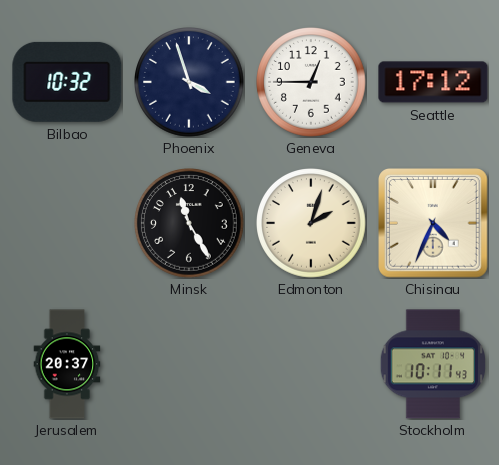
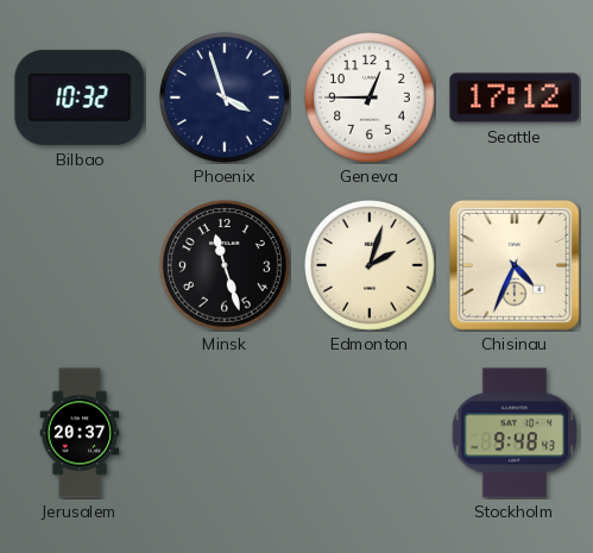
Minsk: 11:25 -> 11:27 (226, 266)
Stockholm: 10:11 -> 9:48 (513, 433)
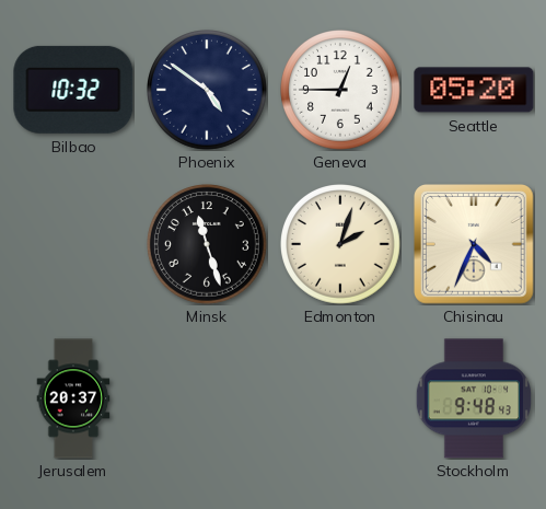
Phoenix: 3:57 -> 4:51 (208, 91)
Seattle: 17:12 -> 05:20 (474, 90)
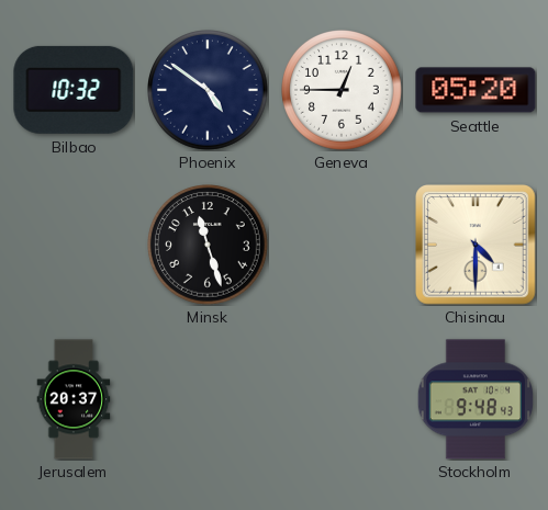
Edmonton: 2:03 -> none (341, 245)
Chisinau: 4:34 -> 4:30 (477, 246)
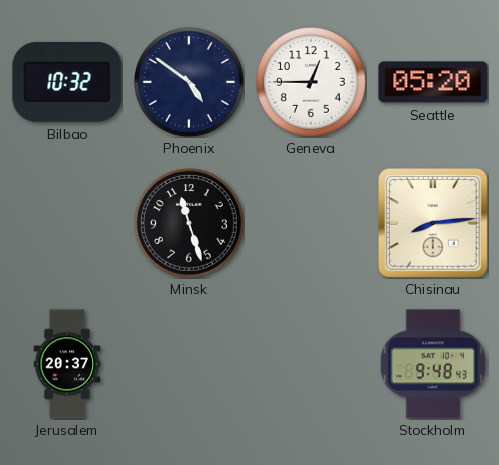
Chisinau: 4:30 -> 8:14 (434, 224)
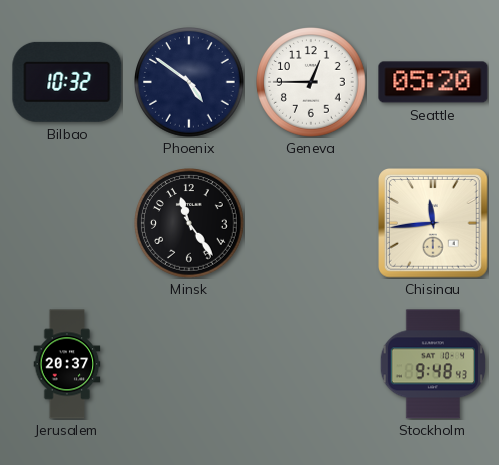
Minsk: 11:27 -> 11:24 (190, 224)
Chisinau: 8:14 -> 11:44 (434, 224)
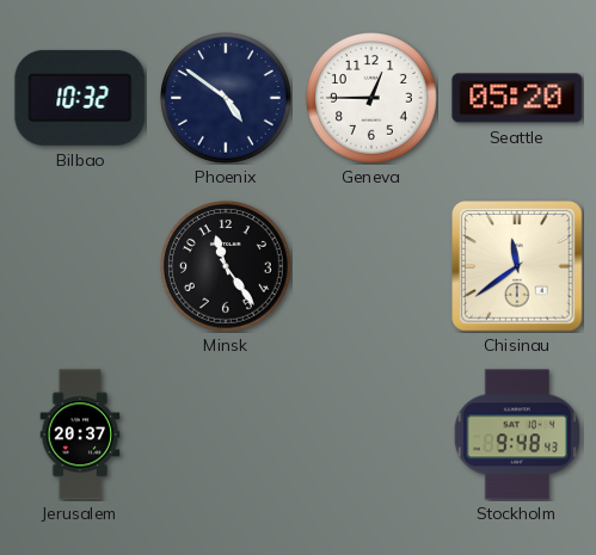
Chisinau: 11:44 -> 11:39 (518, 267)
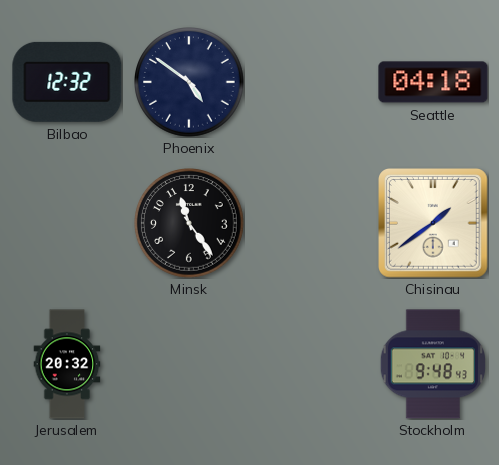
Bilbao: 10:32 -> 12:32 (67, 82)
Geneva: 12:45 -> none (373, 99)
Seattle: 05:20 -> 04:18 (433, 82)
Chisinau: 11:39 -> 1:39 (434, 224)
Jerusalem: 20:37 -> 20:32 (67, 364)
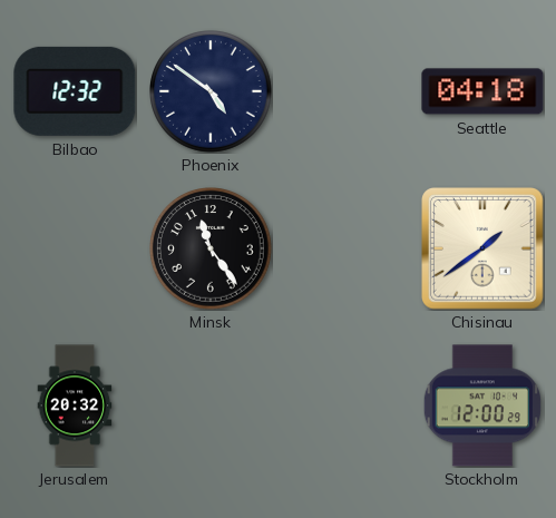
Stockholm: 9:48 -> 12:00 (481, 405)
